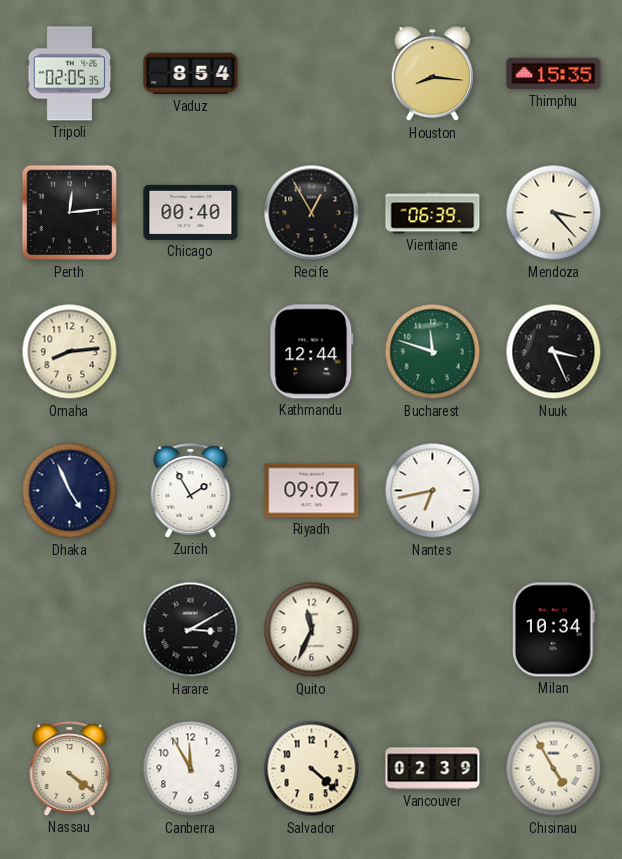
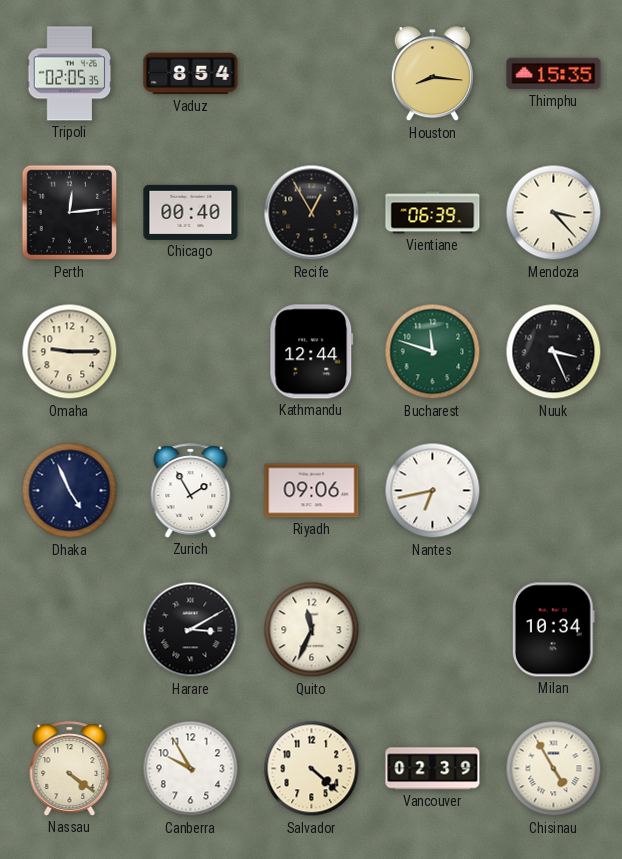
Omaha: 8:14 -> 9:15 (70, 352)
Riyadh: 09:07 -> 09:06 (312, 491)
Canberra: 11:55 -> 9:55 (191, 769)
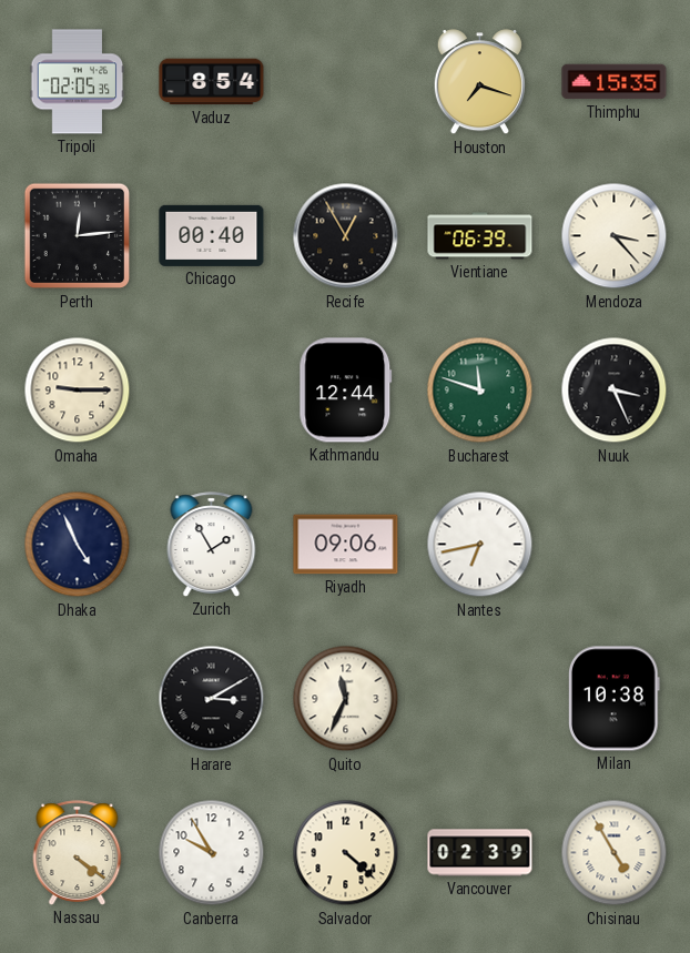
Houston: 8:16 -> 7:18 (479, 82)
Milan: 10:34 -> 10:38 (613, 699)
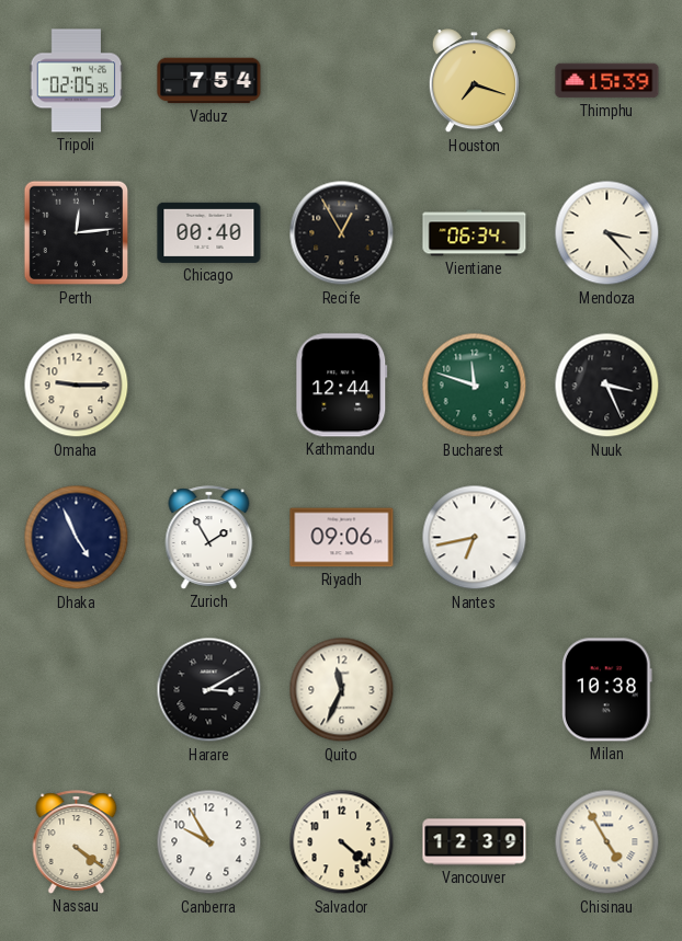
Vaduz: 8:54 -> 7:54 (209, 81)
Thimphu: 15:35 -> 15:39 (607, 81)
Vientiane: 06:39 -> 06:34 (475, 233)
Vancouver: 02:39 -> 12:39 (475, 842)
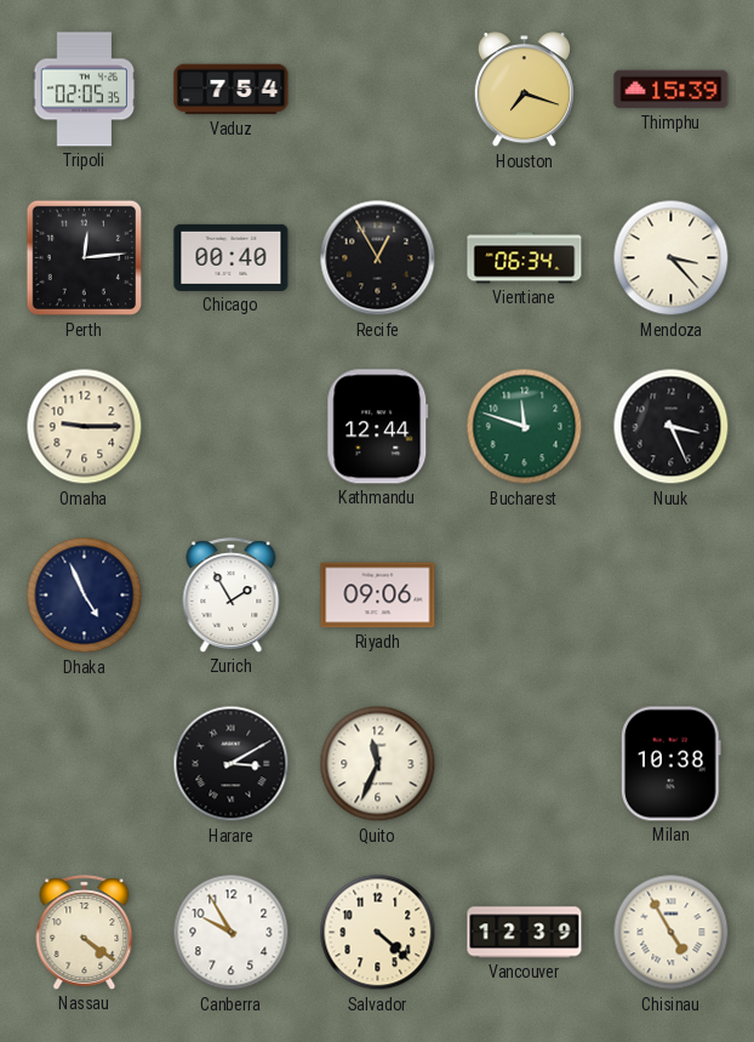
Nantes: 6:43 -> none (475, 538)
